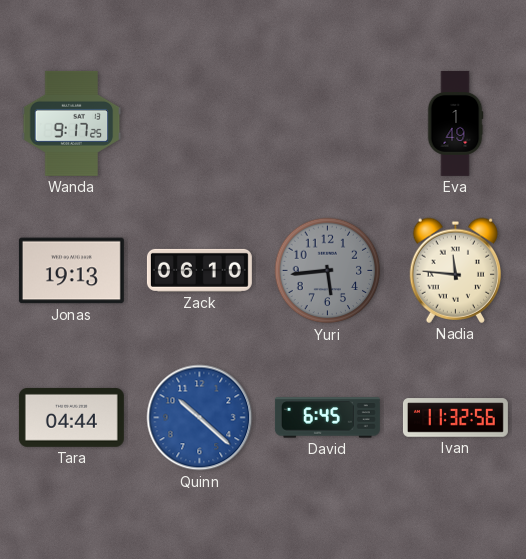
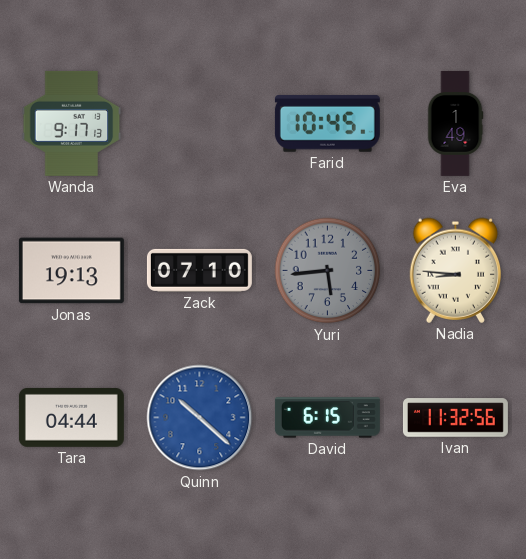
Wanda: 9:17:25 -> 9:17:13 (72, 123)
Farid: none -> 10:45 (327, 123)
Zack: 06:10 -> 07:10 (199, 270)
Nadia: 11:46 -> 8:46 (455, 270)
David: 6:45 -> 6:15 (327, 418)
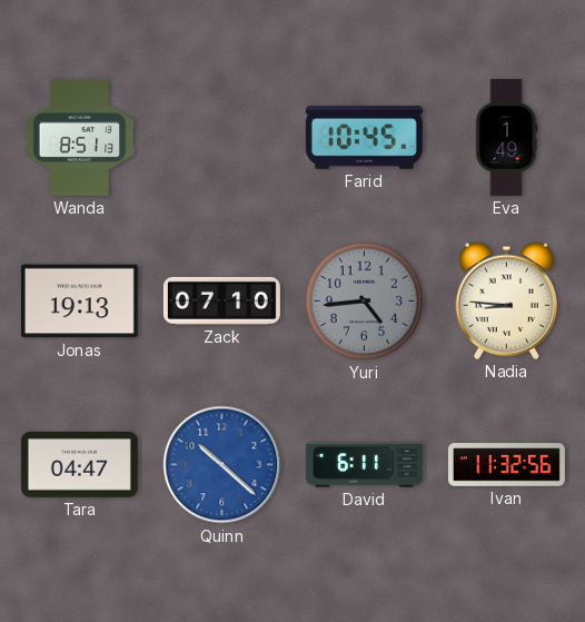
Wanda: 9:17 -> 8:51 (80, 137)
Yuri: 5:44 -> 4:44 (365, 302)
Tara: 04:44 -> 04:47 (79, 464)
David: 6:15 -> 6:11 (364, 465)
